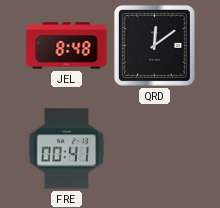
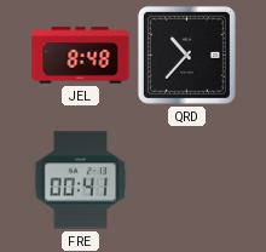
QRD: 12:09 -> 10:37 (186, 55)
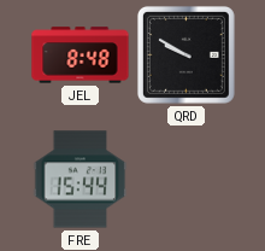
QRD: 10:37 -> 9:50 (185, 54)
FRE: 00:41 -> 15:44 (81, 180)
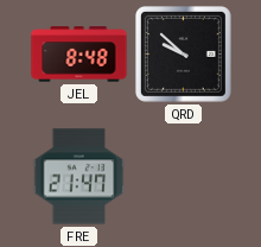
QRD: 9:50 -> 9:52 (183, 53)
FRE: 15:44 -> 21:47 (79, 177)
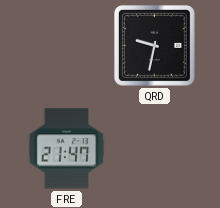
JEL: 8:48 -> none (79, 55)
QRD: 9:52 -> 9:32 (154, 45)
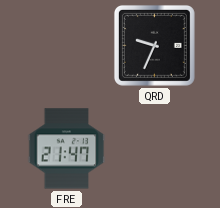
QRD: 9:32 -> 9:34 (154, 45)
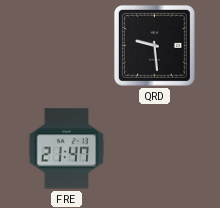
QRD: 9:34 -> 9:29 (154, 45)
